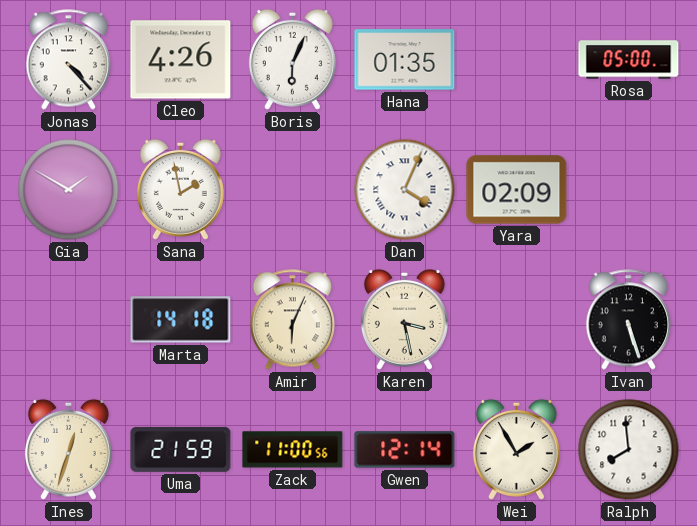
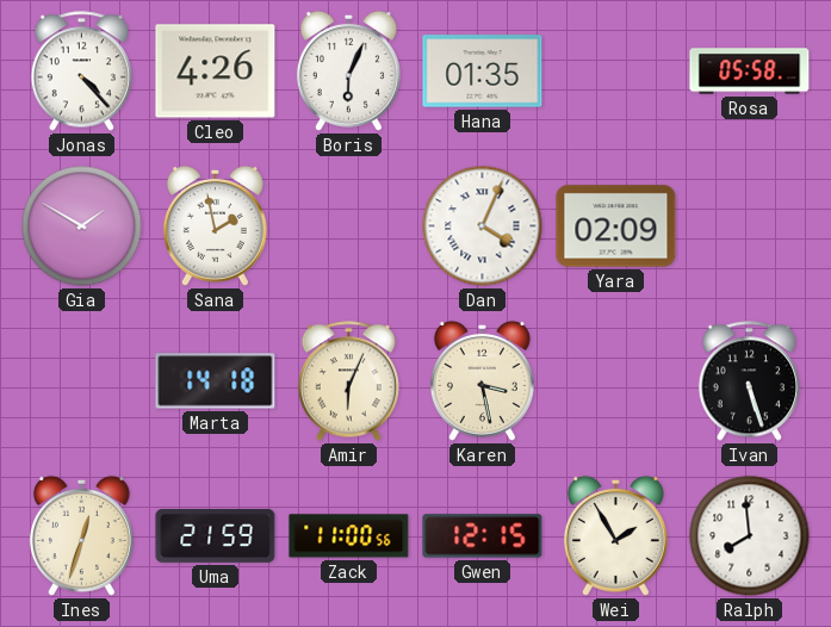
Rosa: 05:00 -> 05:58 (750, 72)
Gwen: 12:14 -> 12:15 (483, 536)
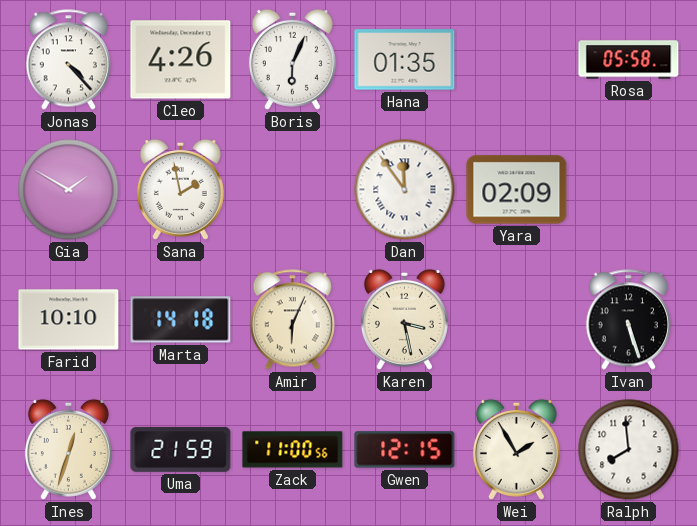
Dan: 4:04 -> 11:54 (405, 190)
Farid: none -> 10:10 (69, 320)
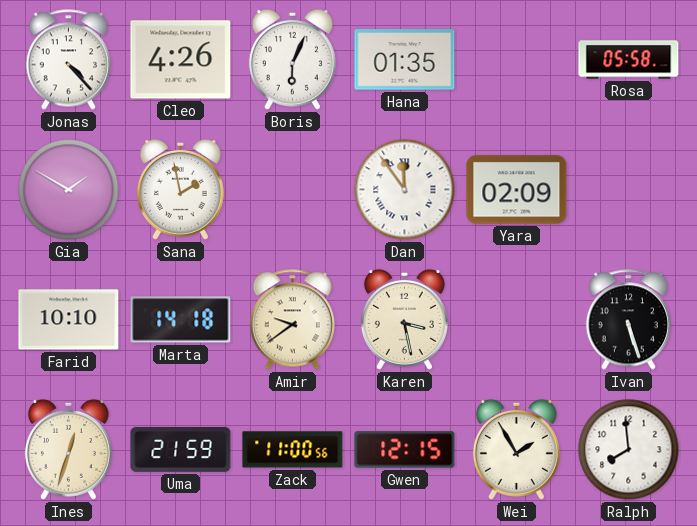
Amir: 6:04 -> 9:39 (292, 320)
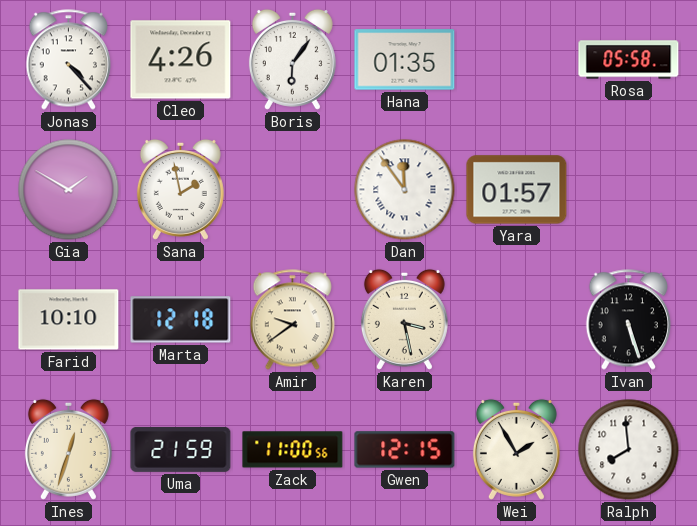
Boris: 6:04 -> 6:06 (292, 59)
Yara: 02:09 -> 01:57 (517, 190)
Marta: 14:18 -> 12:18 (181, 320)
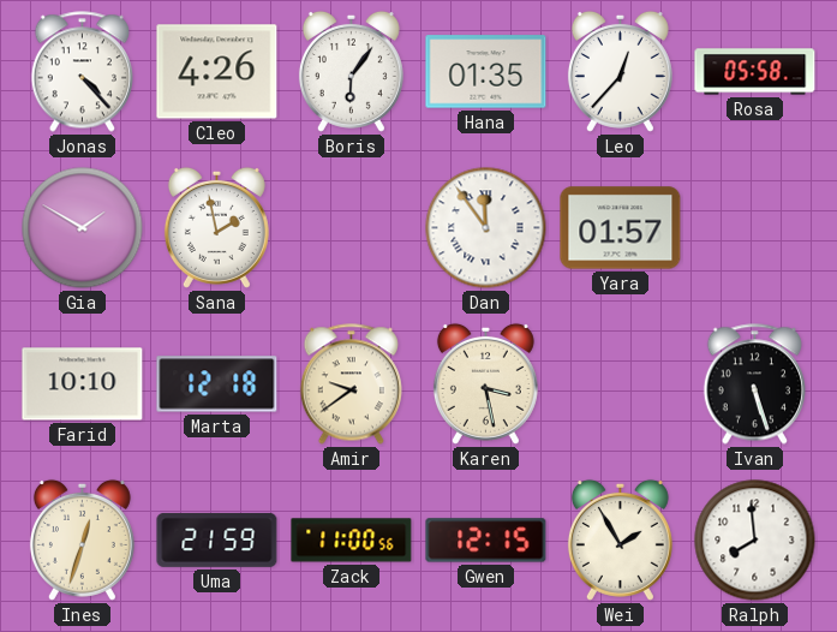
Leo: none -> 12:37 (620, 71)
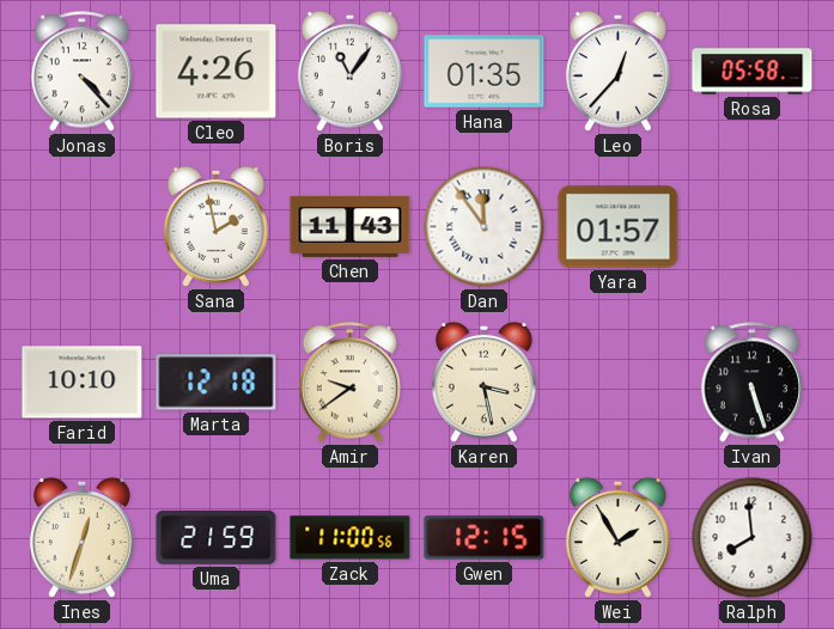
Boris: 6:06 -> 11:06 (349, 71)
Gia: 1:50 -> none (83, 228)
Chen: none -> 11:43 (351, 226)
